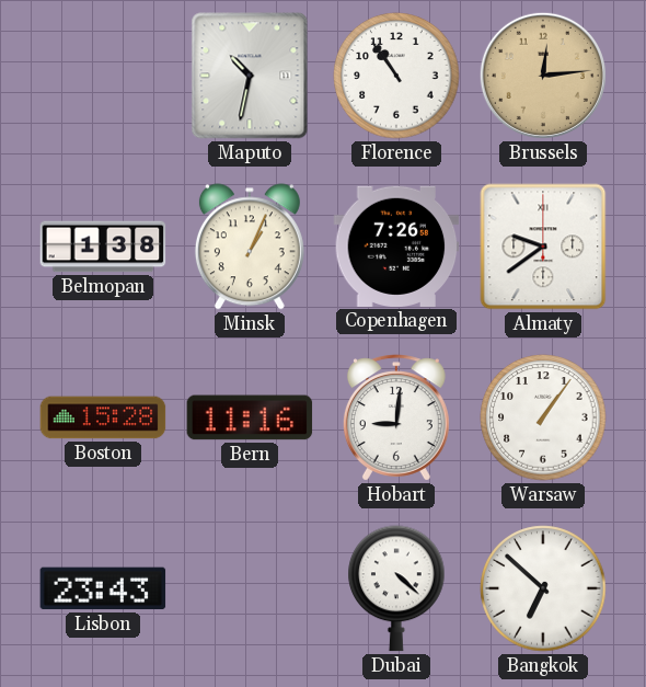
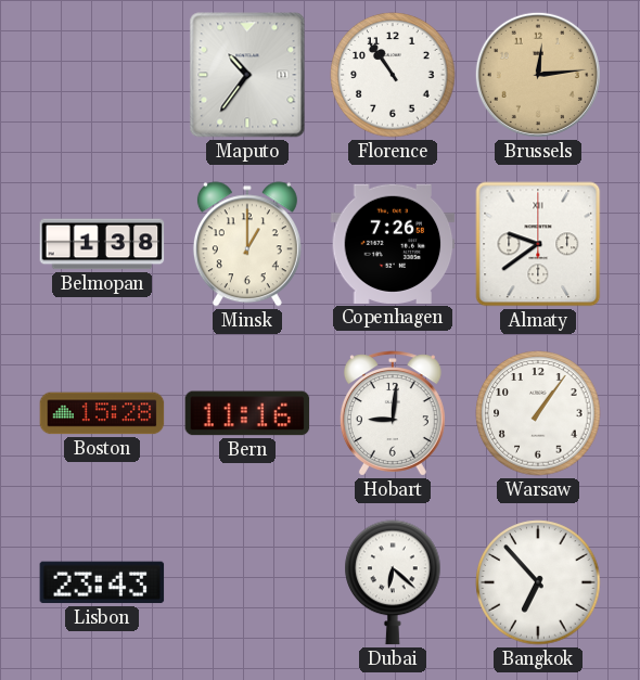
Maputo: 10:32 -> 10:36 (247, 75)
Minsk: 1:04 -> 1:00 (247, 244)
Dubai: 4:22 -> 6:22 (393, 582)
Bangkok: 6:52 -> 6:53 (538, 582)
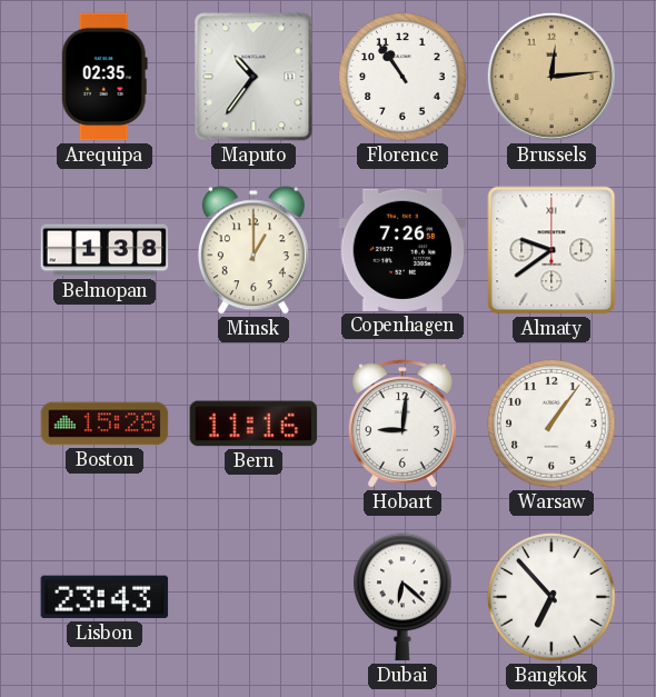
Arequipa: none -> 02:35 (105, 77)
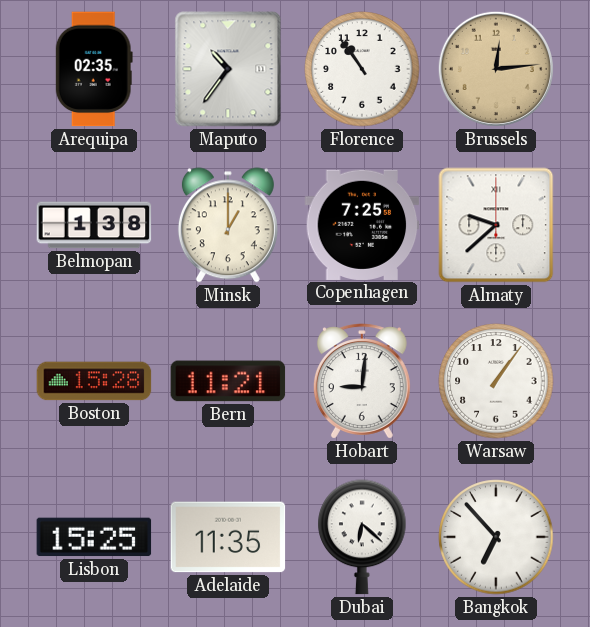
Copenhagen: 7:26 -> 7:25 (362, 225)
Almaty: 9:39 -> 9:38 (496, 225)
Bern: 11:16 -> 11:21 (228, 381)
Lisbon: 23:43 -> 15:25 (94, 537)
Adelaide: none -> 11:35 (228, 537)
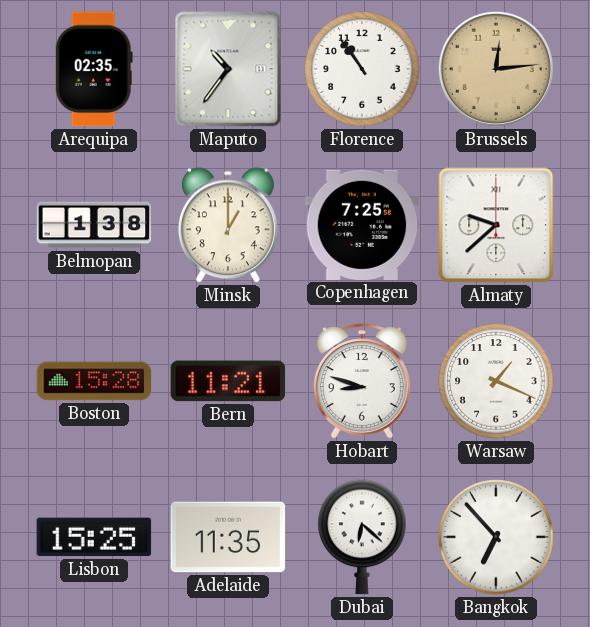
Hobart: 9:01 -> 8:48 (362, 381)
Warsaw: 1:06 -> 1:19 (496, 381)
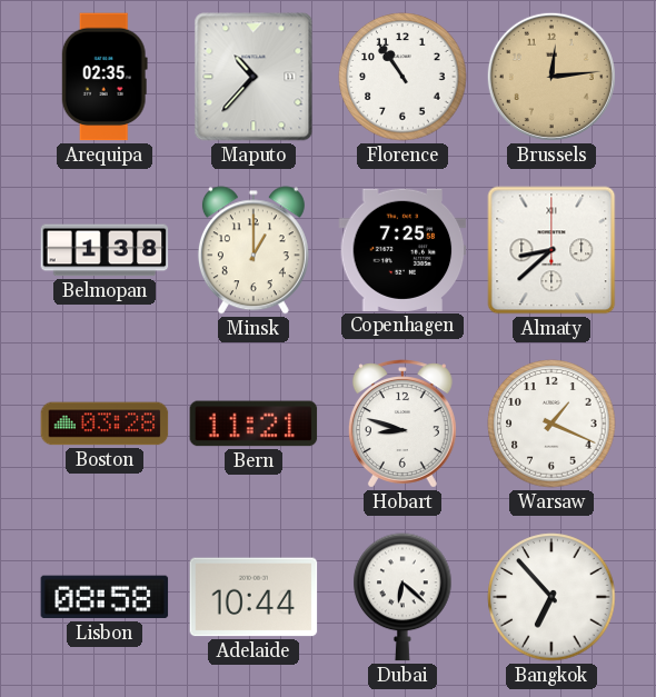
Maputo: 10:36 -> 10:37 (254, 77)
Almaty: 9:38 -> 8:38 (551, 250)
Boston: 15:28 -> 03:28 (105, 424)
Lisbon: 15:25 -> 08:58 (105, 597)
Adelaide: 11:35 -> 10:44 (254, 597)
